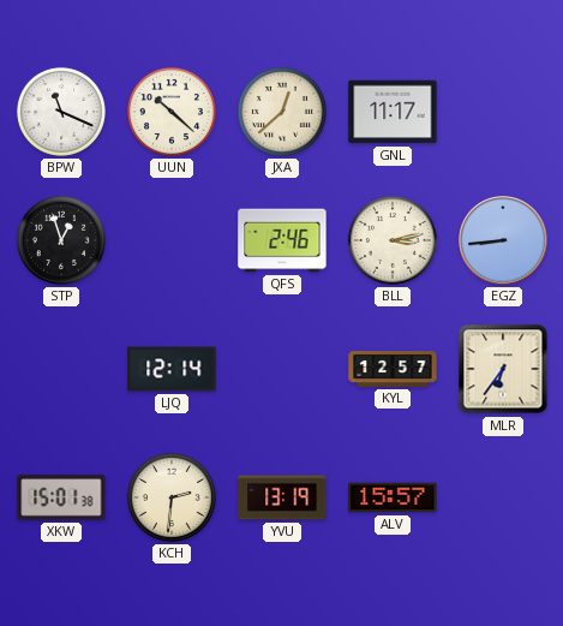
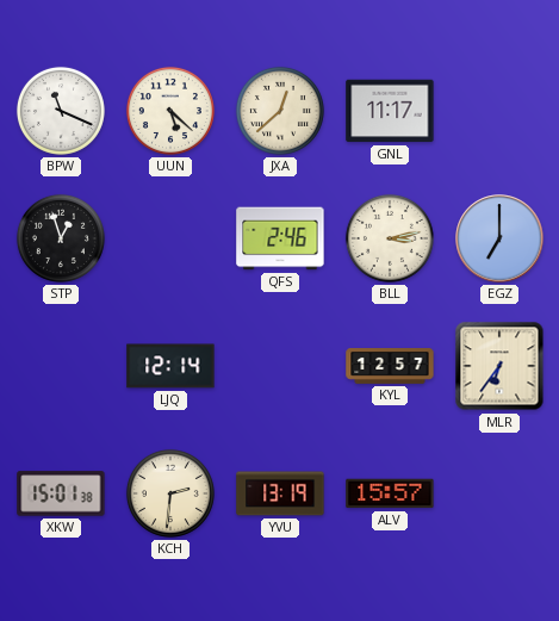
UUN: 10:22 -> 5:22 (170, 111)
EGZ: 8:44 -> 7:00 (499, 238)
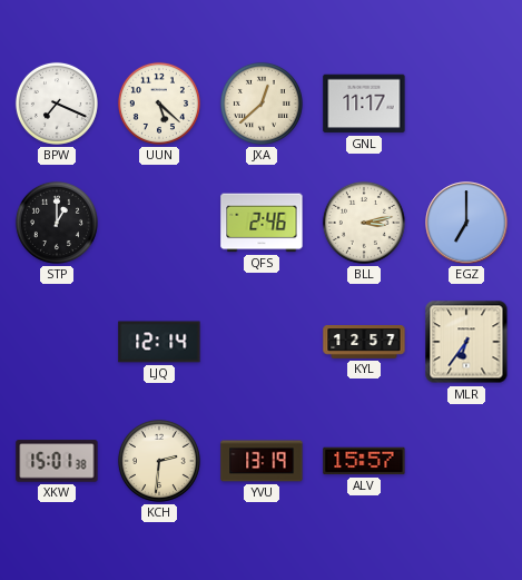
BPW: 11:19 -> 7:19 (57, 104)
STP: 12:57 -> 1:00 (57, 223)
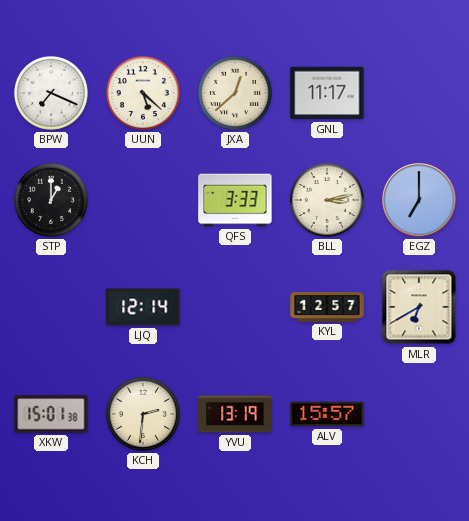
QFS: 2:46 -> 3:33 (235, 200)
MLR: 6:36 -> 6:40 (419, 307)
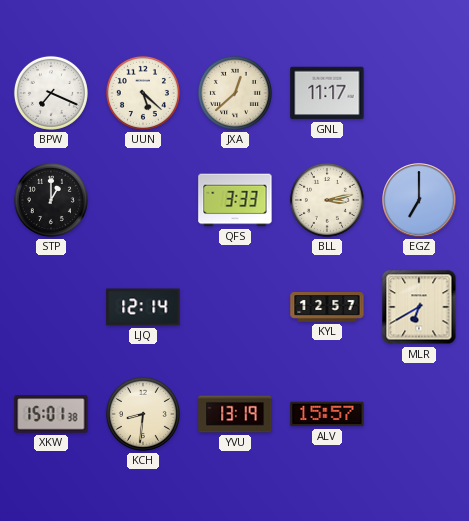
KCH: 2:31 -> 8:31 (143, 414)
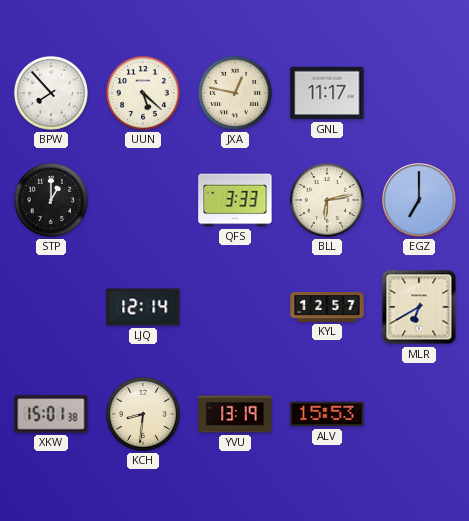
BPW: 7:19 -> 7:53 (51, 93)
JXA: 12:38 -> 12:47 (235, 93)
BLL: 3:13 -> 6:13 (327, 200)
ALV: 15:57 -> 15:53 (327, 414)
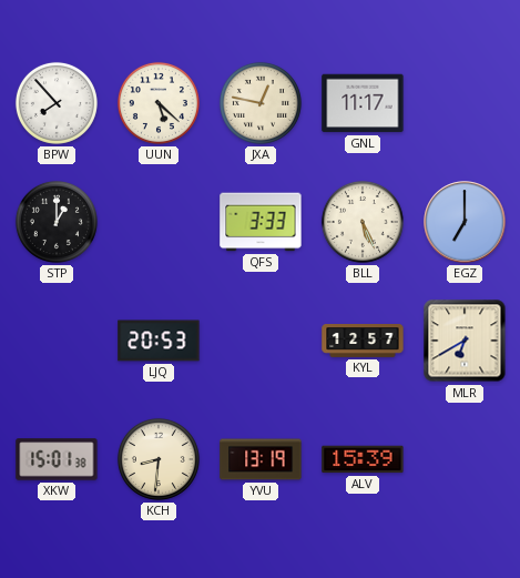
BLL: 6:13 -> 5:26 (363, 222)
LJQ: 12:14 -> 20:53 (159, 341)
ALV: 15:53 -> 15:39 (363, 459)
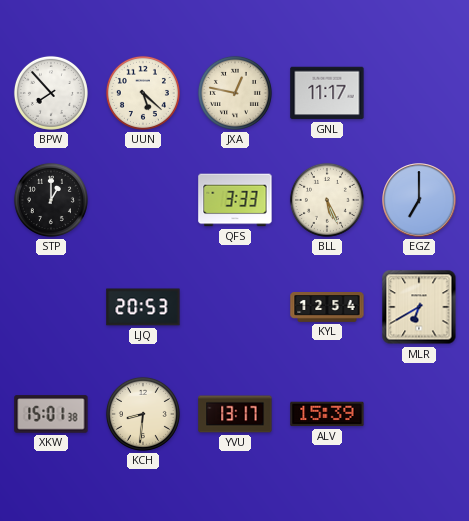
KYL: 12:57 -> 12:54 (327, 308)
YVU: 13:19 -> 13:17 (235, 414)
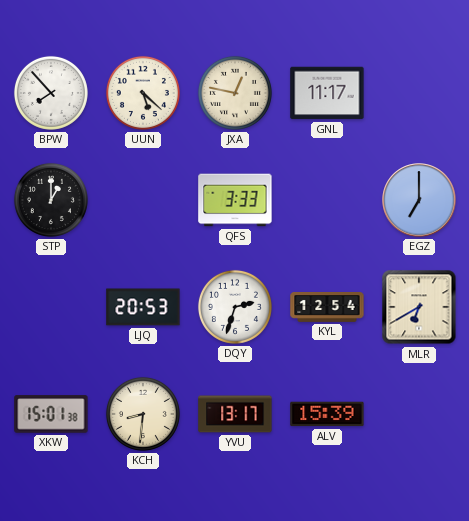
BLL: 5:26 -> none (327, 200)
DQY: none -> 2:33 (235, 307)
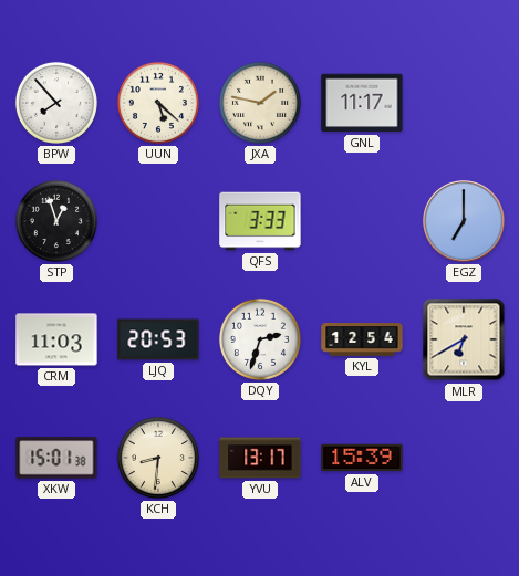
JXA: 12:47 -> 1:47 (260, 103)
STP: 1:00 -> 12:57 (56, 221)
CRM: none -> 11:03 (56, 339)
